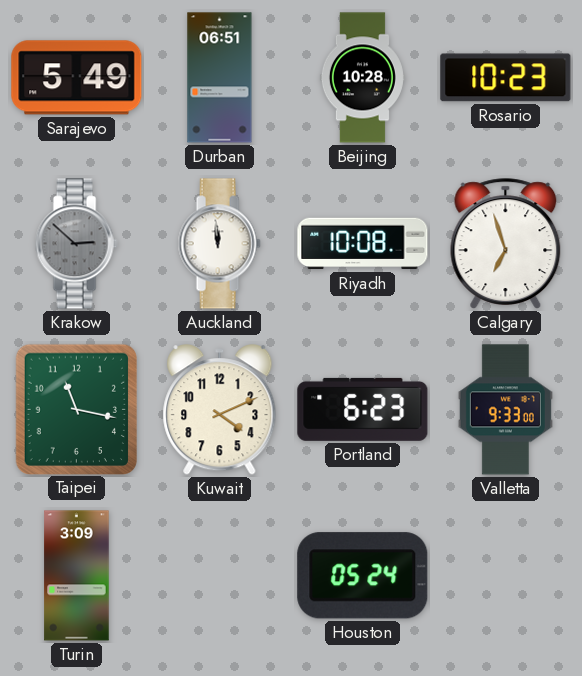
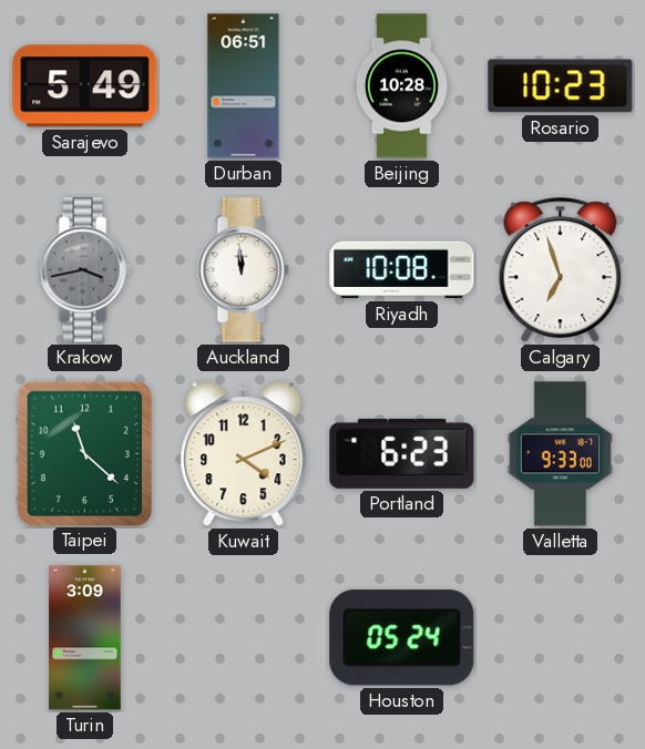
Krakow: 2:52 -> 3:43 (84, 270)
Taipei: 11:17 -> 11:22 (84, 453)
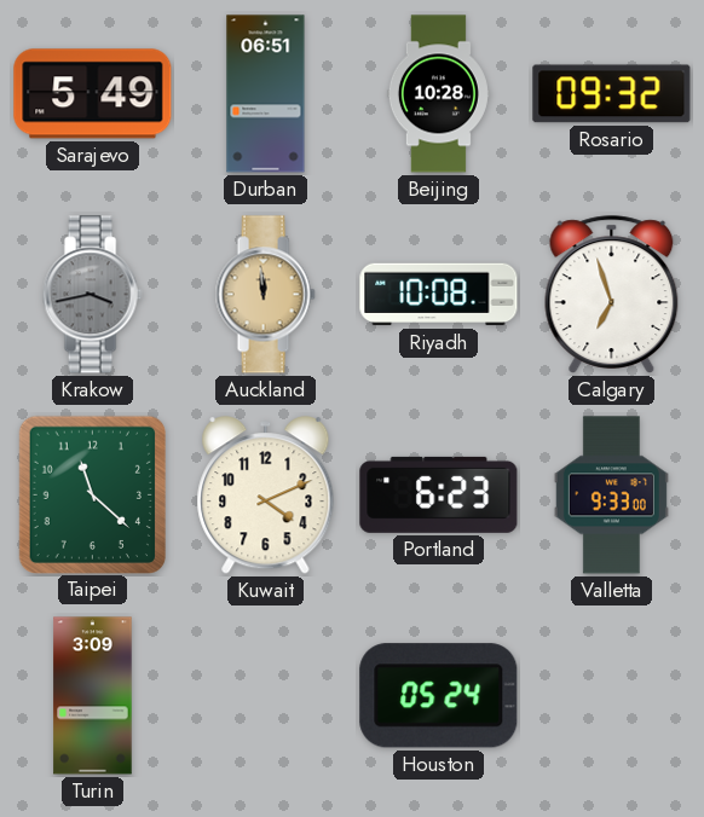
Rosario: 10:23 -> 09:32 (612, 94)
Auckland dial: white -> champagne (265, 295)
